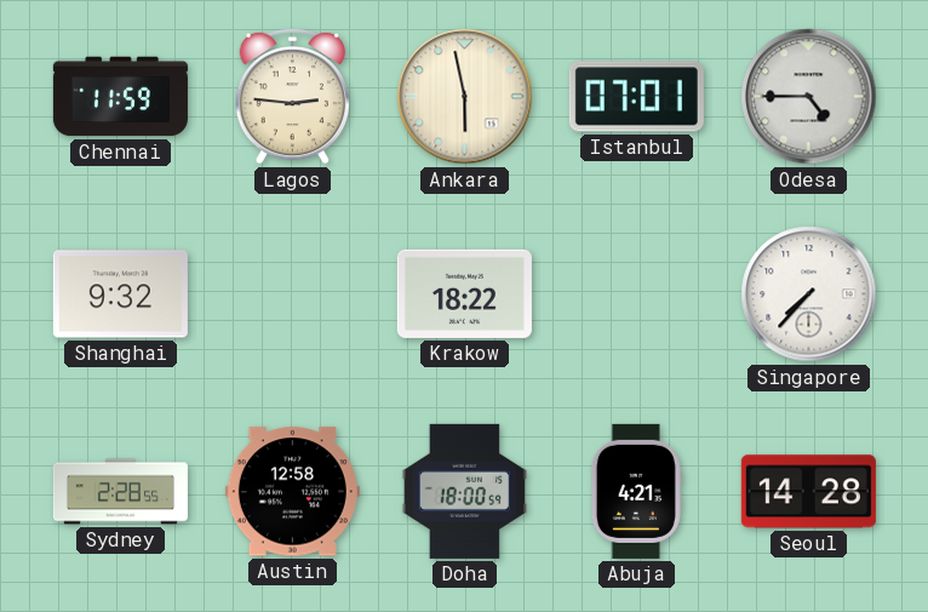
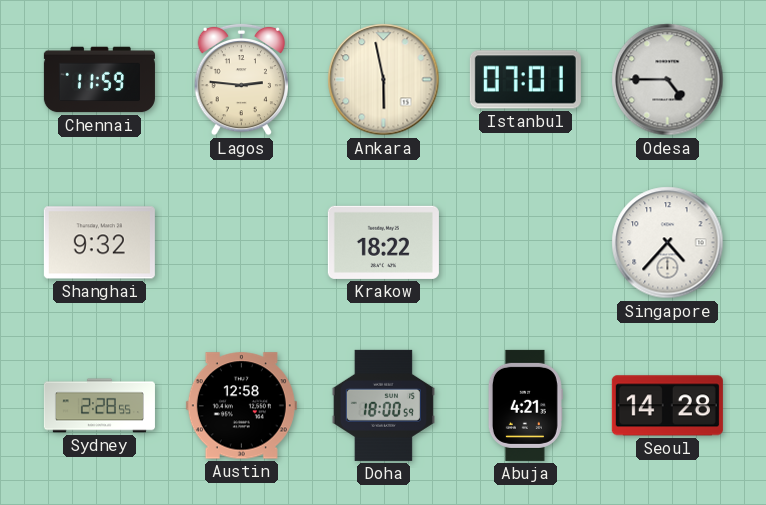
Singapore: 7:37 -> 4:37 (668, 243)
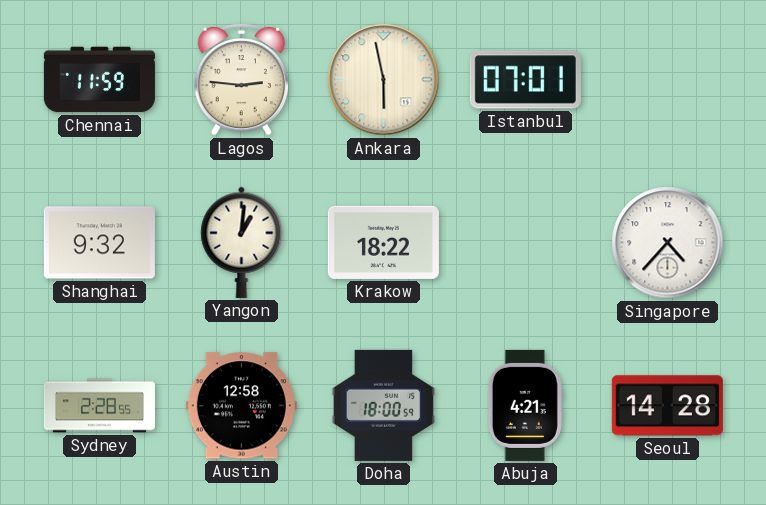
Odesa: 4:45 -> none (668, 80)
Yangon: none -> 1:01 (242, 242)
